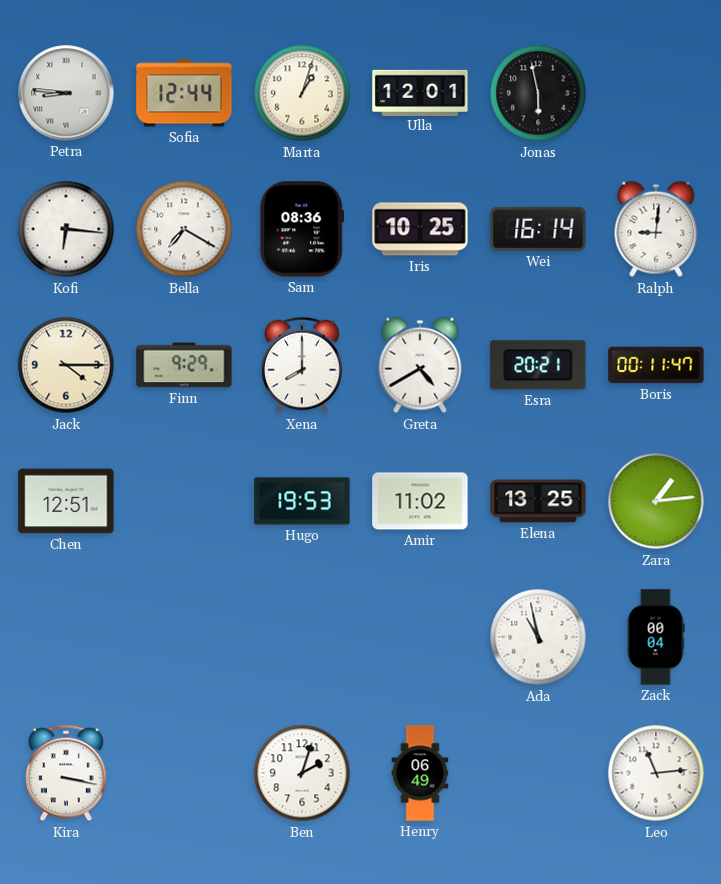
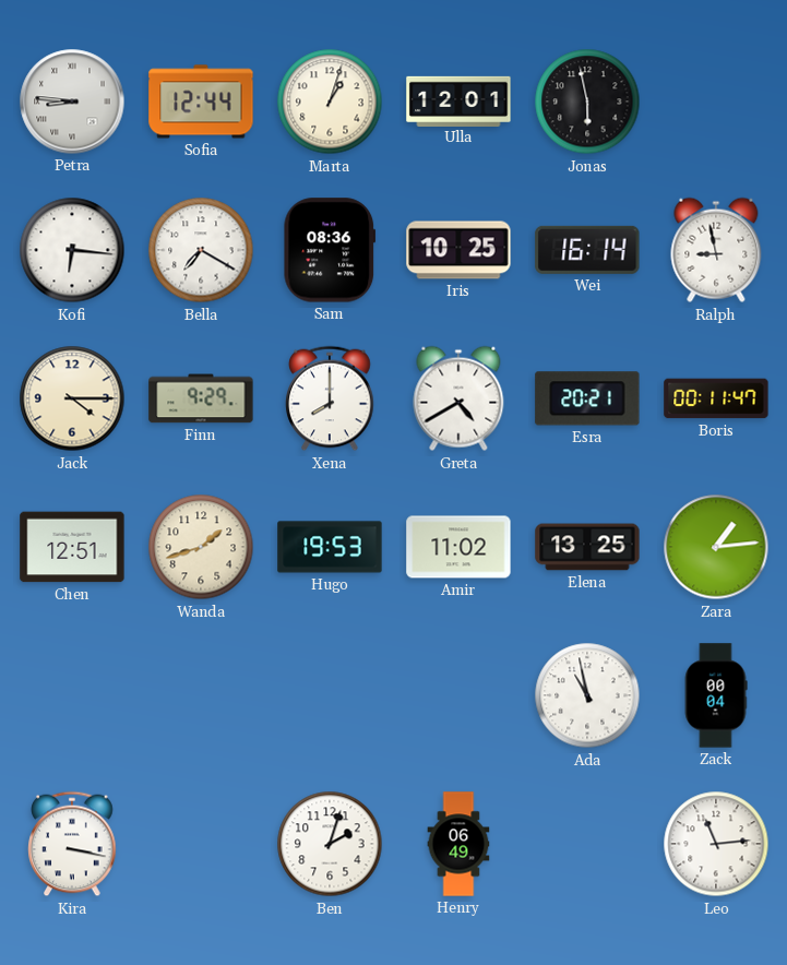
Ralph: 9:01 -> 8:58 (716, 250)
Wanda: none -> 1:42 (201, 547)
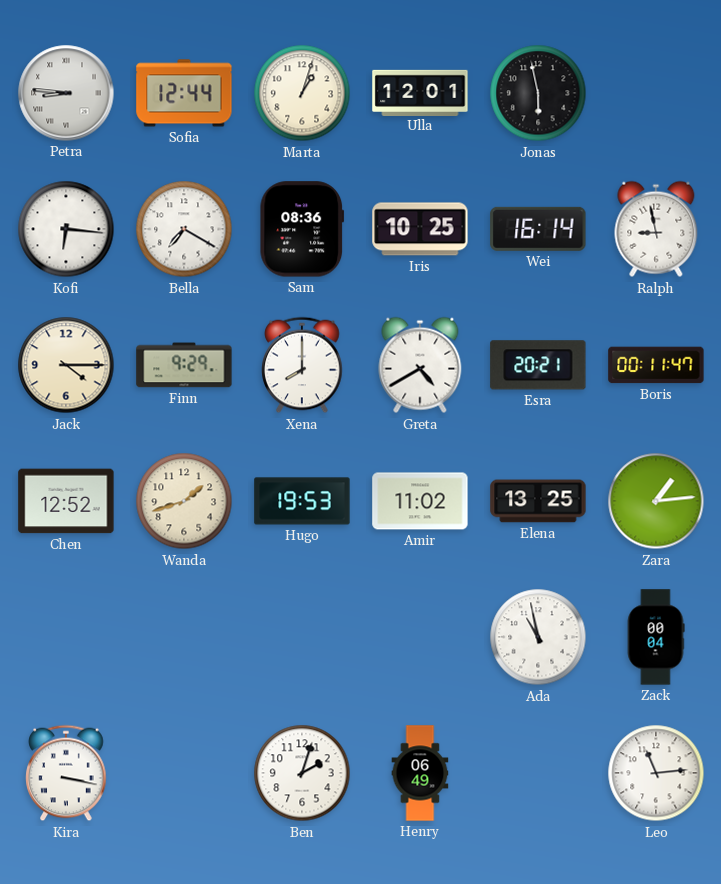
Chen: 12:51 -> 12:52 (66, 501)
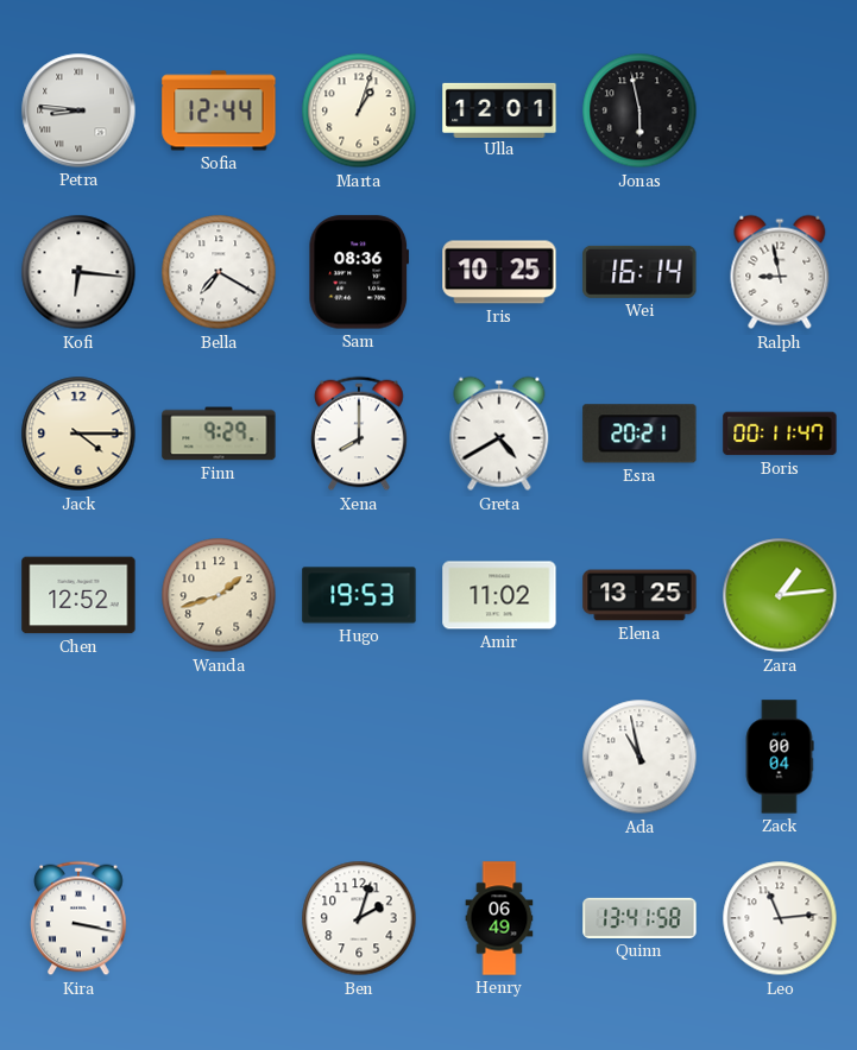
Quinn: none -> 13:41 (639, 918)
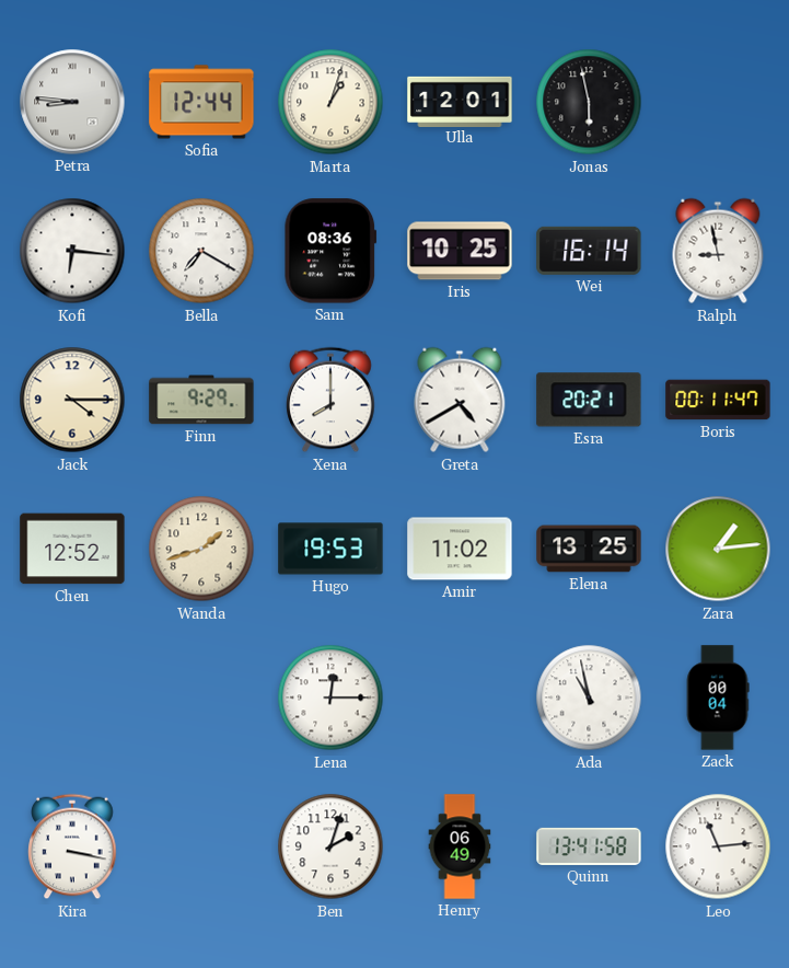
Lena: none -> 12:15 (330, 698)
